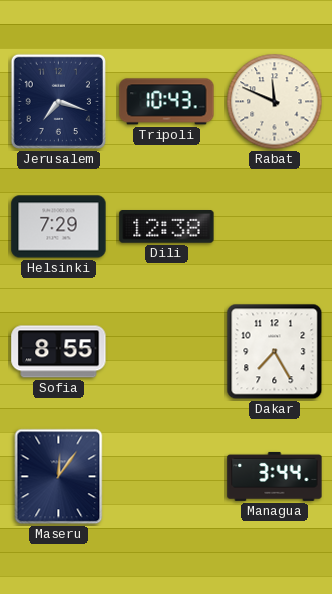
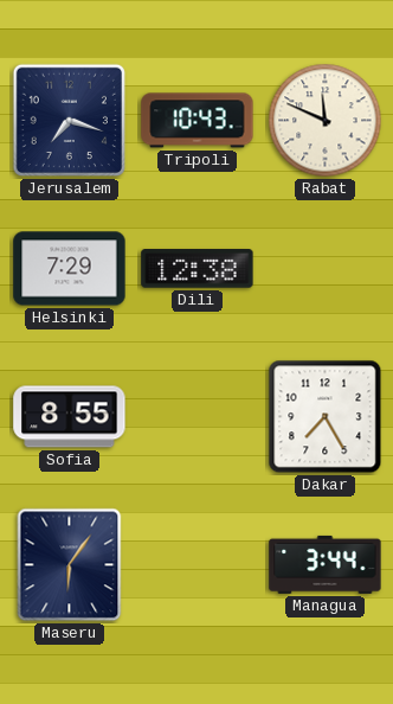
Maseru: 12:06 -> 6:06 (70, 565)
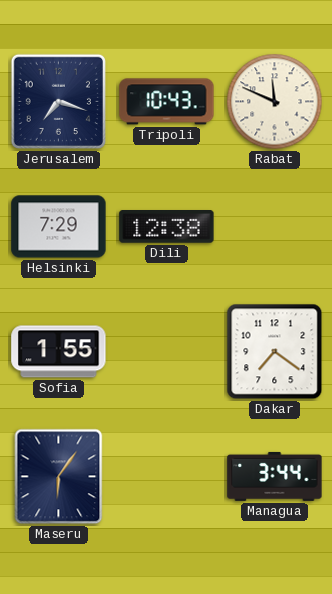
Sofia: 8:55 -> 1:55 (59, 352)
Dakar: 7:25 -> 7:21 (275, 352)
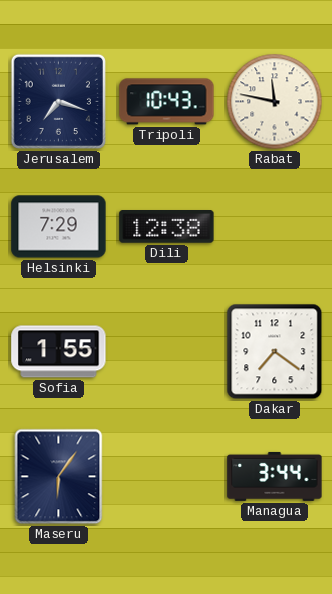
Rabat: 11:49 -> 11:47 (275, 102)
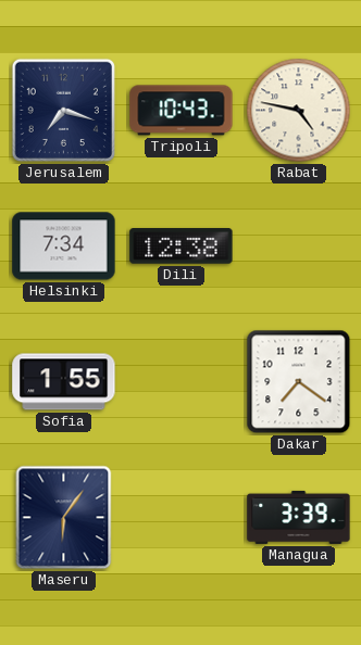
Rabat: 11:47 -> 4:47 (299, 111)
Helsinki: 7:29 -> 7:34 (64, 246)
Managua: 3:44 -> 3:39 (299, 517)
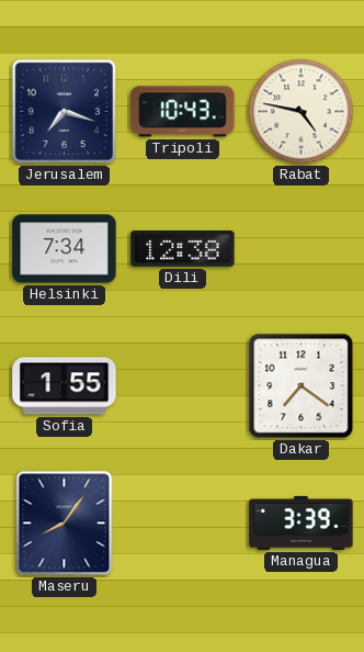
Maseru: 6:06 -> 8:06 (65, 524)
